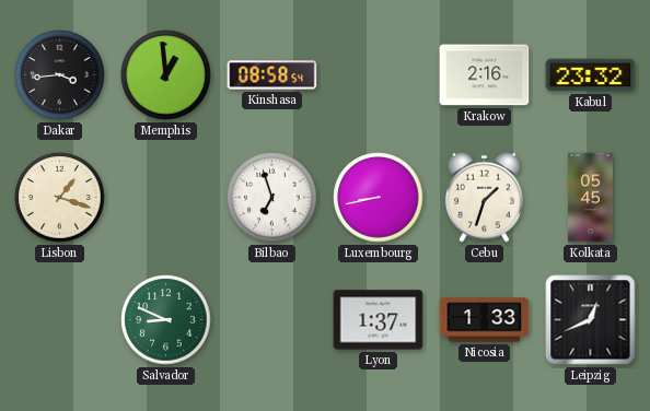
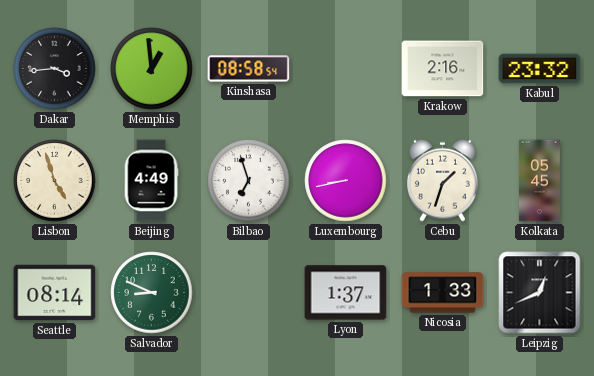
Lisbon: 1:18 -> 4:57 (55, 181)
Beijing: none -> 4:49 (151, 181)
Seattle: none -> 08:14 (55, 293)
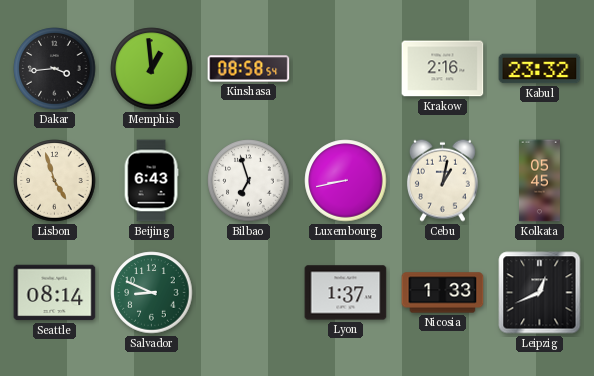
Beijing: 4:49 -> 6:43 (151, 181)
Cebu: 1:33 -> 1:02 (442, 180)
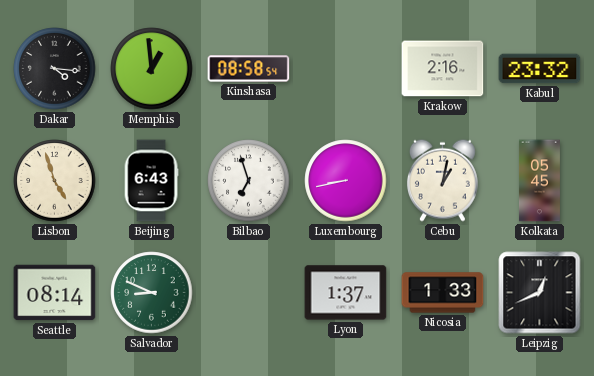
Dakar: 3:44 -> 4:16 (55, 69)
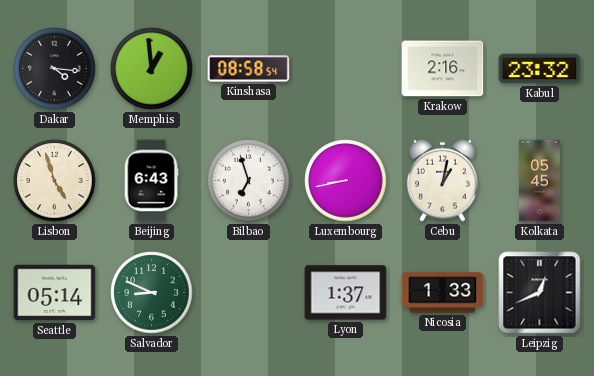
Seattle: 08:14 -> 05:14 (55, 293)
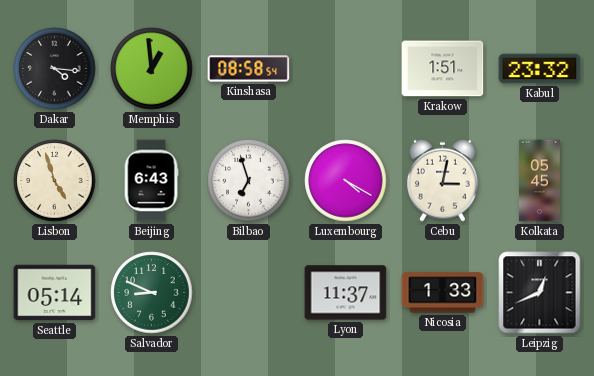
Krakow: 2:16 -> 1:51 (443, 69)
Luxembourg: 8:43 -> 4:20 (346, 181)
Cebu: 1:02 -> 3:02 (442, 180)
Lyon: 1:37 -> 11:37 (346, 293)
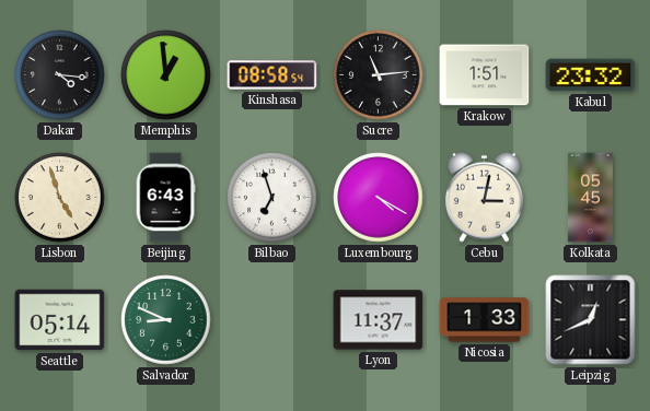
Sucre: none -> 11:14 (379, 75)
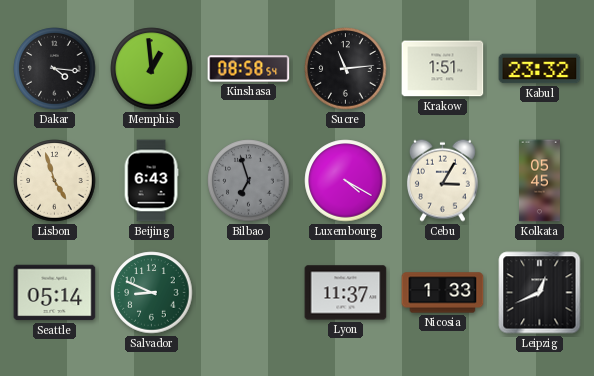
Bilbao dial: white -> grey (249, 181)
Cebu: 3:02 -> 3:05 (442, 180)
